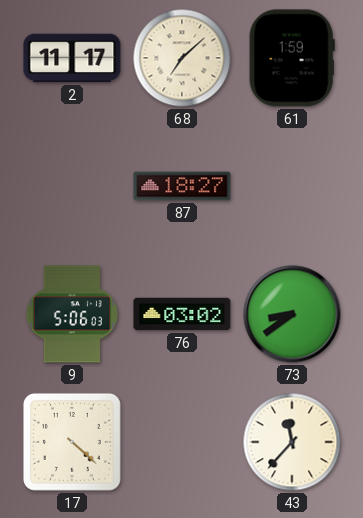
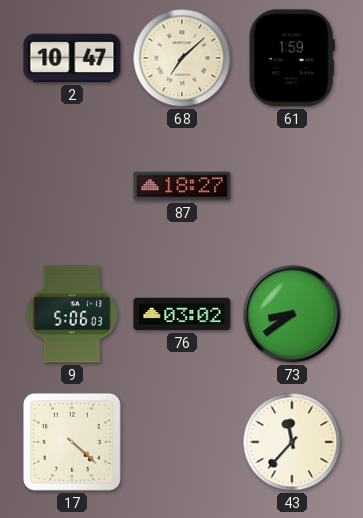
2: 11:17 -> 10:47 (72, 58)
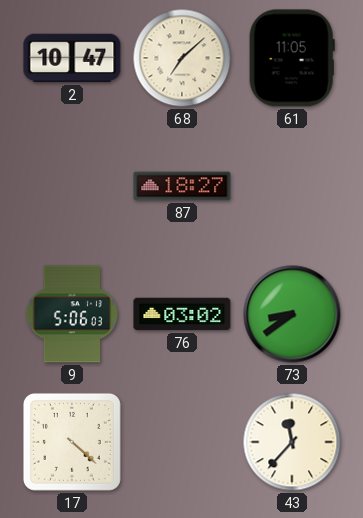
61: 1:59 -> 11:05 (292, 58)
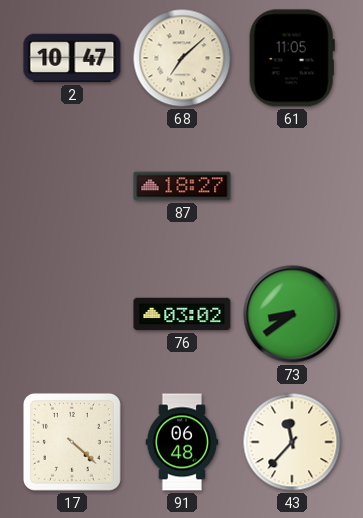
9: 5:06 -> none (72, 314)
91: none -> 06:48 (182, 442)
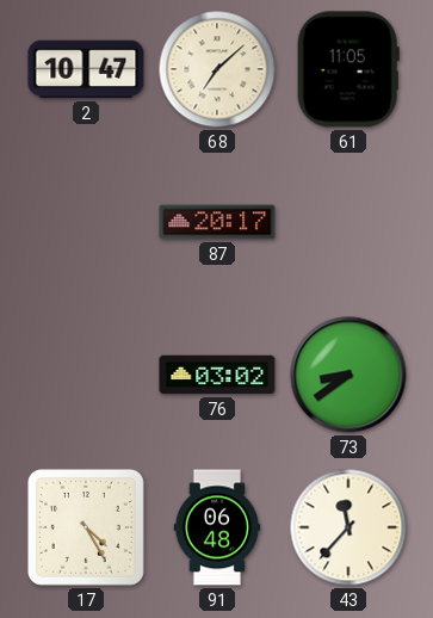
87: 18:27 -> 20:17 (217, 222)
17: 4:22 -> 4:25 (86, 527)
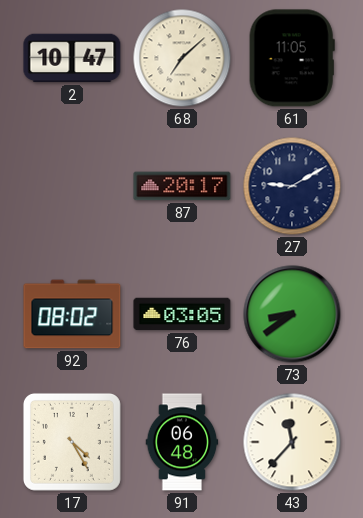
27: none -> 9:10 (292, 186)
92: none -> 08:02 (72, 314)
76: 03:02 -> 03:05 (182, 314)
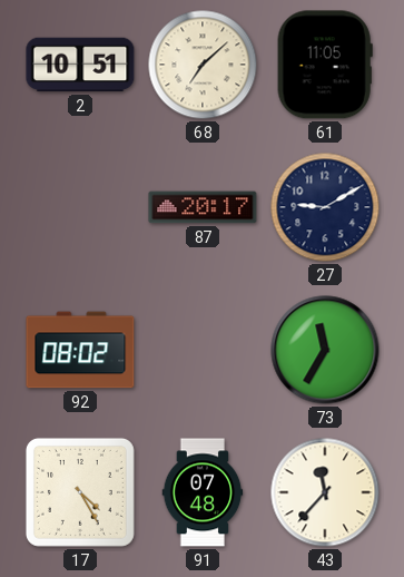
2: 10:47 -> 10:51 (80, 65)
76: 03:05 -> none (182, 314)
73: 8:39 -> 11:35 (325, 350)
91: 06:48 -> 07:48 (203, 492)
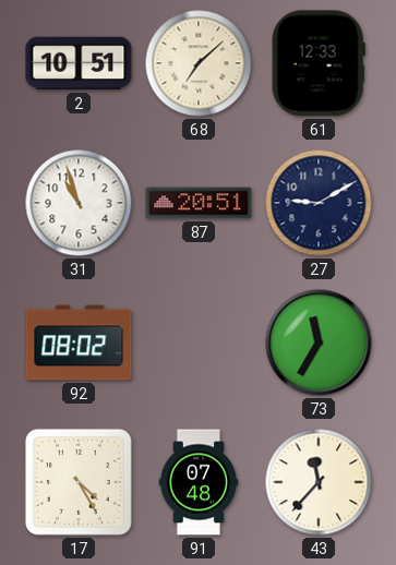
61: 11:05 -> 12:33 (319, 63)
31: none -> 10:57 (79, 203)
87: 20:17 -> 20:51 (199, 203)
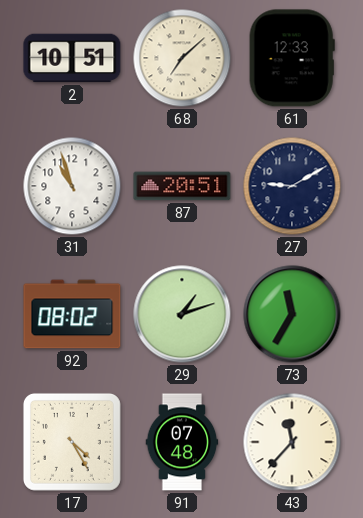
29: none -> 1:12 (182, 314)
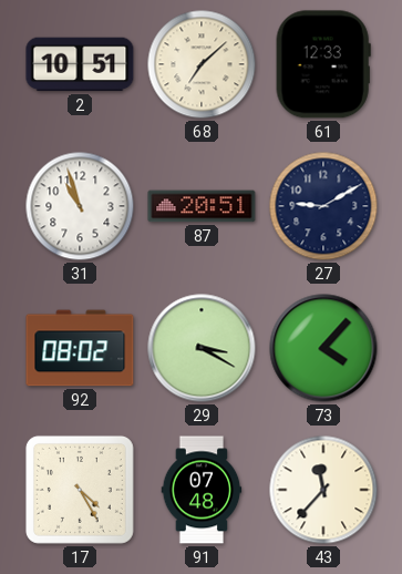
29: 1:12 -> 3:20 (202, 348)
73: 11:35 -> 4:07 (323, 348)
